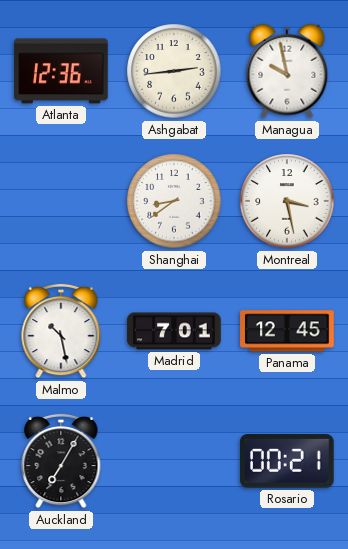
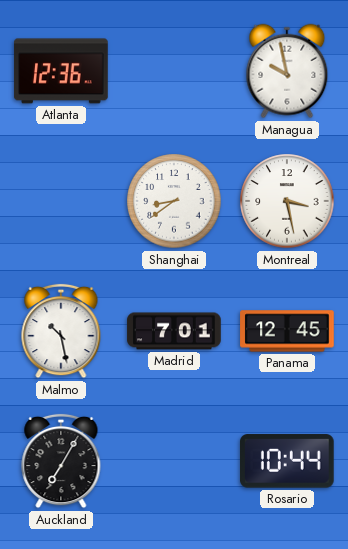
Ashgabat: 2:44 -> none (174, 71)
Rosario: 00:21 -> 10:44 (288, 461)
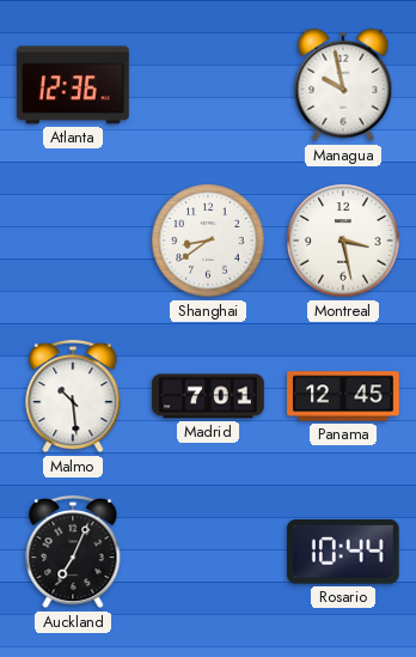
Malmo: 10:28 -> 10:29 (73, 396)
Auckland: 7:05 -> 7:04 (73, 552)
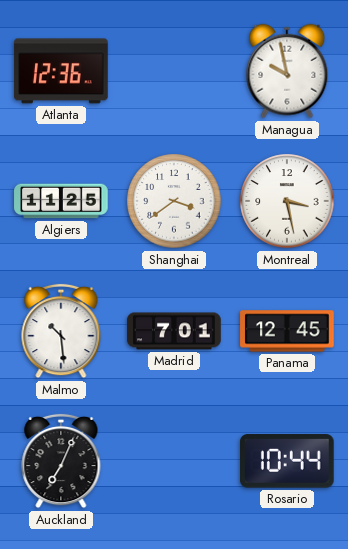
Algiers: none -> 11:25 (61, 201)
Shanghai: 8:39 -> 3:39 (174, 201)
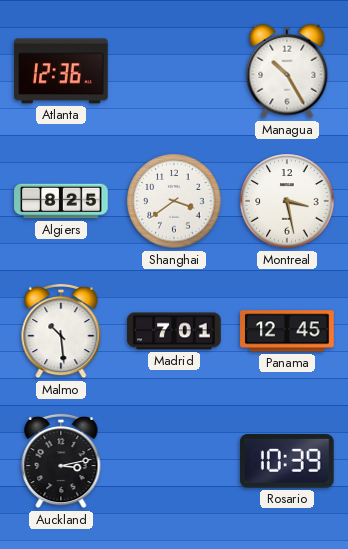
Managua: 9:58 -> 10:25 (287, 71)
Algiers: 11:25 -> 8:25 (61, 201)
Auckland: 7:04 -> 3:13 (61, 461)
Rosario: 10:44 -> 10:39 (288, 461)
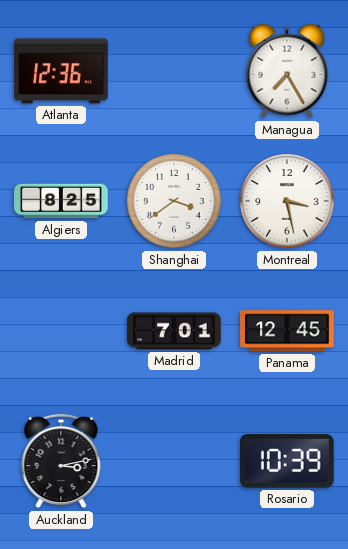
Managua: 10:25 -> 7:25 (287, 71)
Malmo: 10:29 -> none (61, 331)
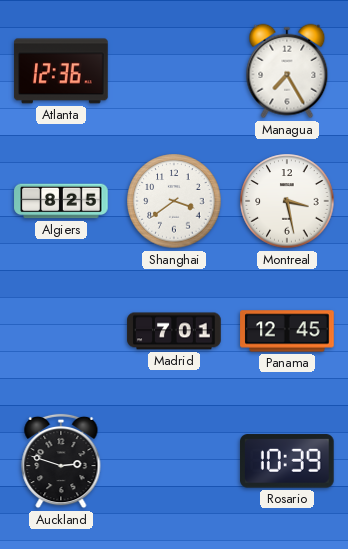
Auckland: 3:13 -> 2:48 (61, 461)
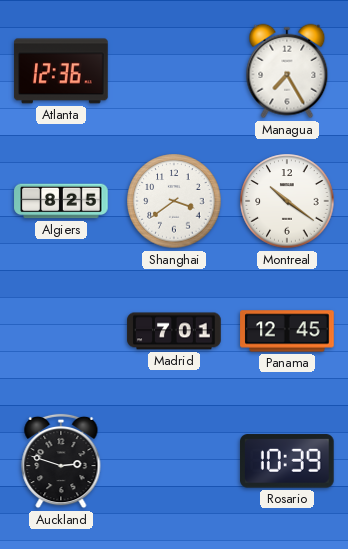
Montreal: 3:28 -> 10:21 (287, 201)
